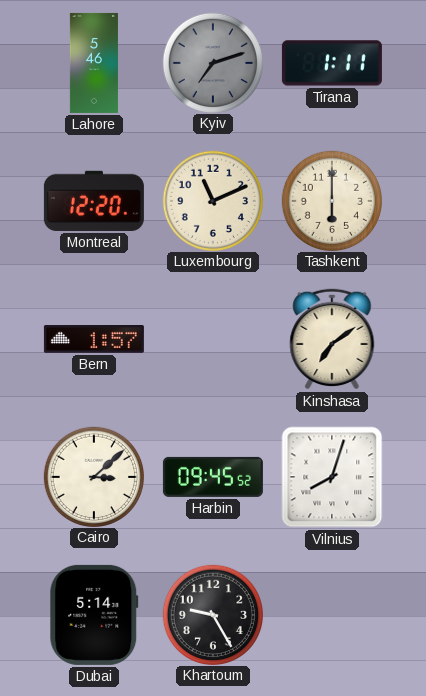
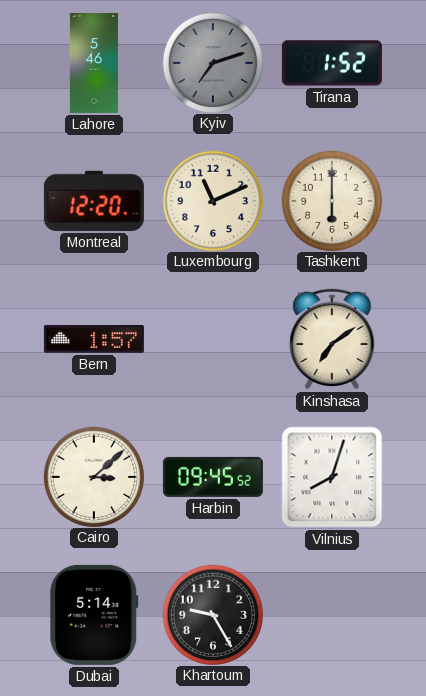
Tirana: 1:11 -> 1:52 (332, 63)
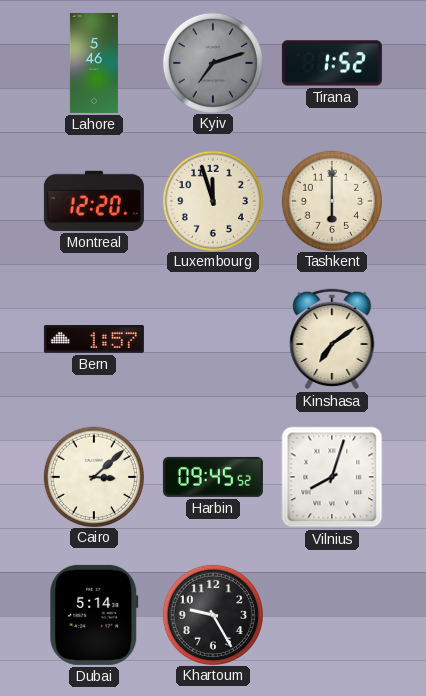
Luxembourg: 11:11 -> 11:57 (212, 200)
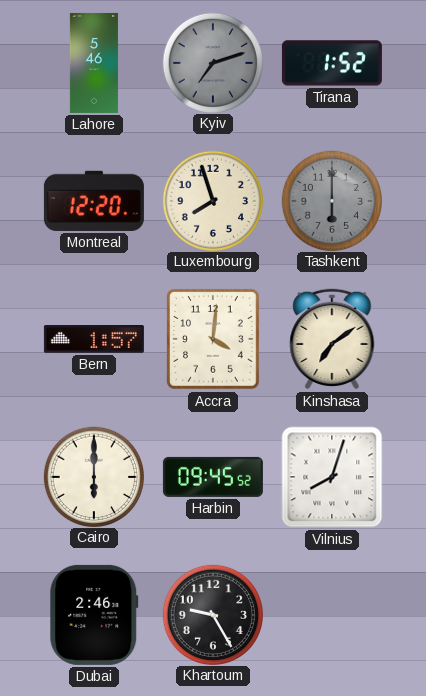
Luxembourg: 11:57 -> 7:57 (212, 200)
Tashkent dial: cream -> grey (331, 200)
Accra: none -> 4:01 (214, 339)
Cairo: 3:08 -> 6:00 (93, 476)
Dubai: 5:14 -> 2:46 (94, 615)
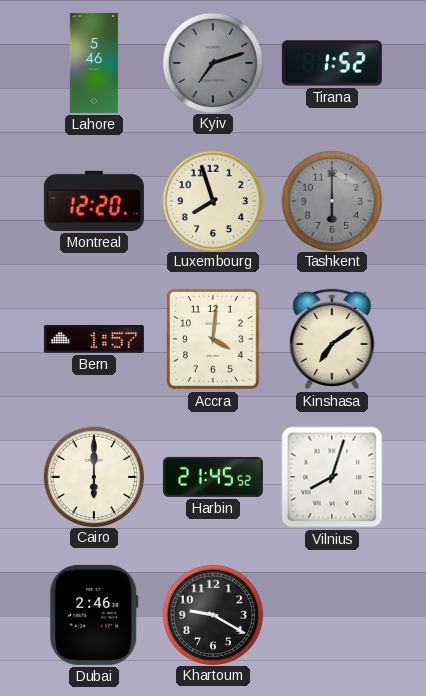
Harbin: 09:45 -> 21:45 (213, 477)
Khartoum: 9:25 -> 9:20 (212, 614)
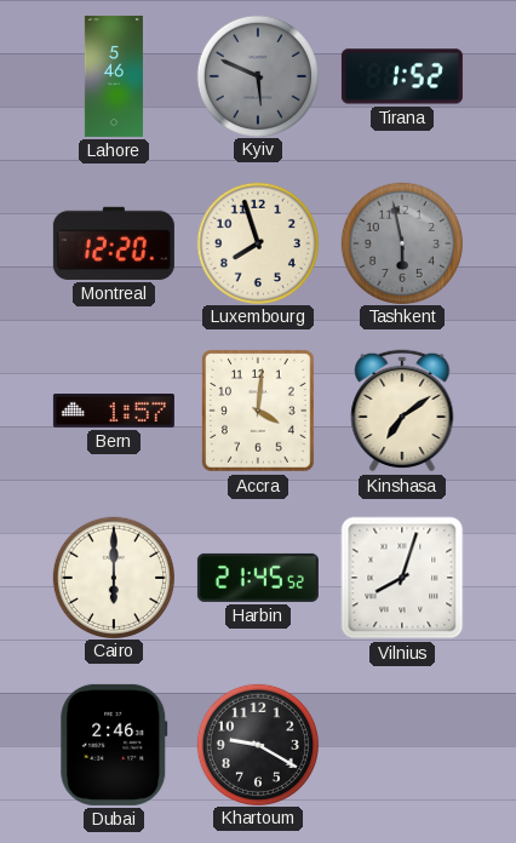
Kyiv: 7:12 -> 5:49 (257, 75)
Tashkent: 6:00 -> 5:58 (401, 242)
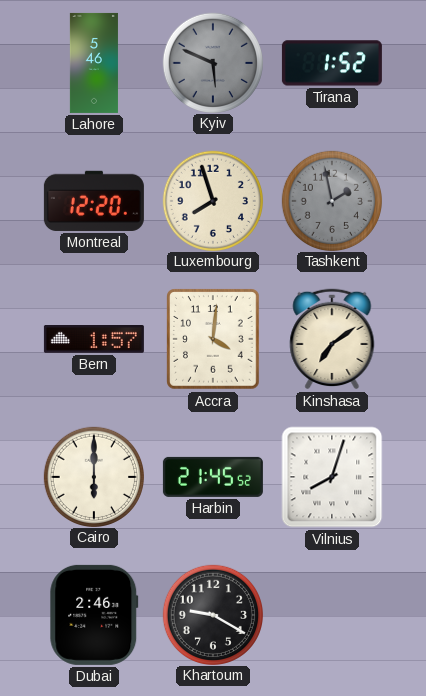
Tashkent: 5:58 -> 1:58 (331, 200)
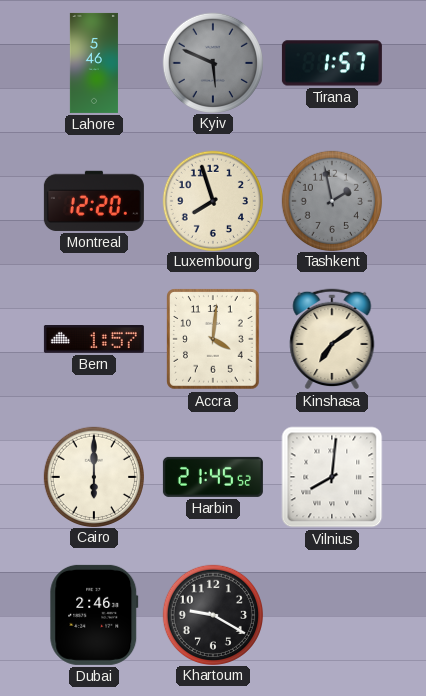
Tirana: 1:52 -> 1:57 (332, 63)
Vilnius: 8:03 -> 8:01 (332, 477)
